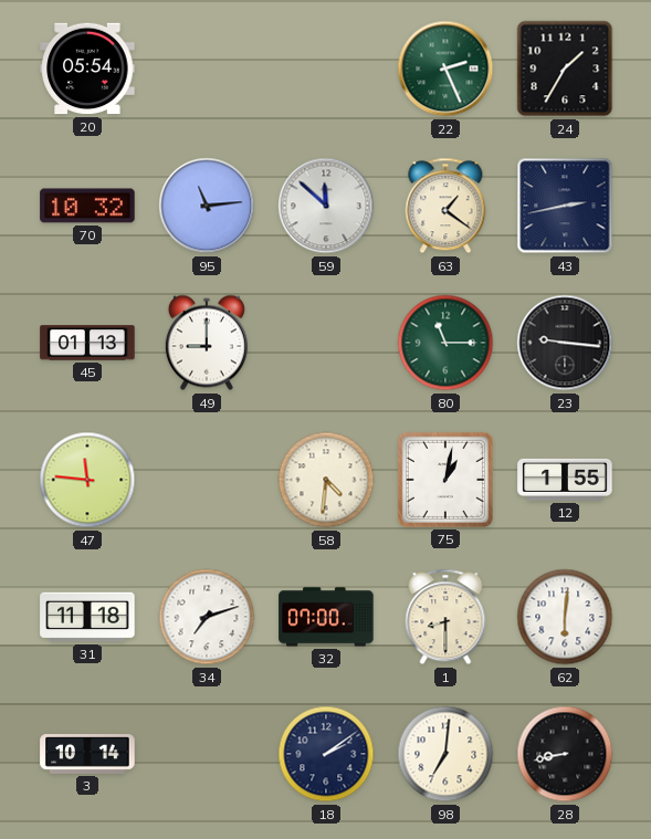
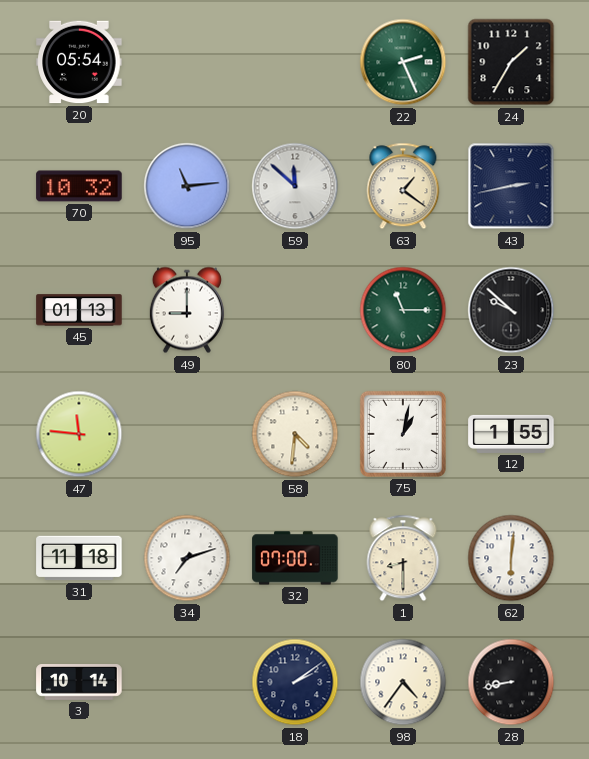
23: 9:16 -> 9:52 (511, 310)
98: 7:01 -> 4:36 (403, 682)
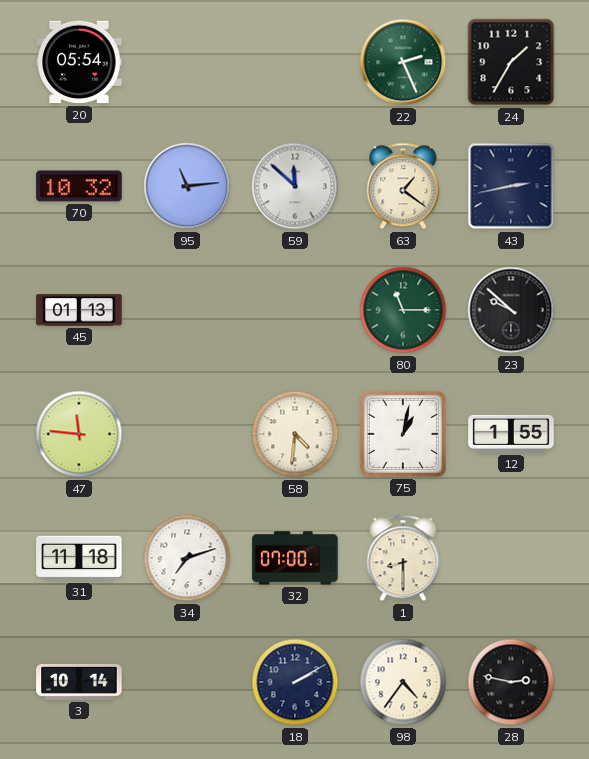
49: 9:00 -> none (187, 310)
62: 6:01 -> none (511, 558)
18: 2:09 -> 2:10 (295, 682)
28: 8:43 -> 2:47 (511, 682)
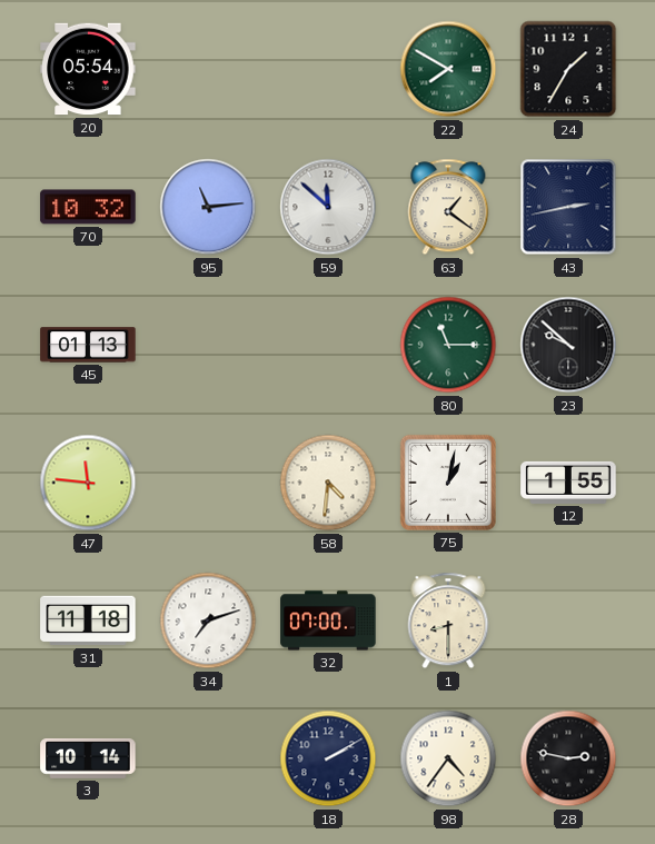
22: 2:26 -> 7:50 (448, 69)
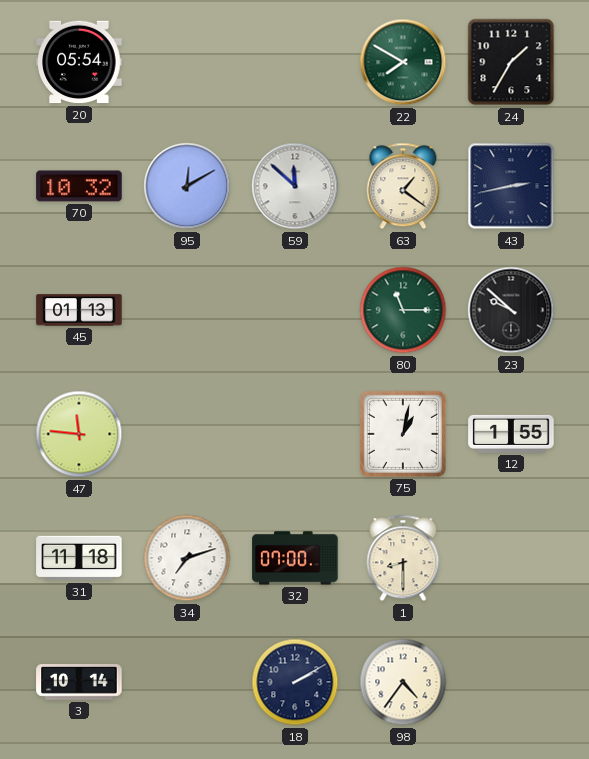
95: 11:14 -> 12:10 (187, 186)
58: 4:31 -> none (328, 483)
28: 2:47 -> none (568, 758)
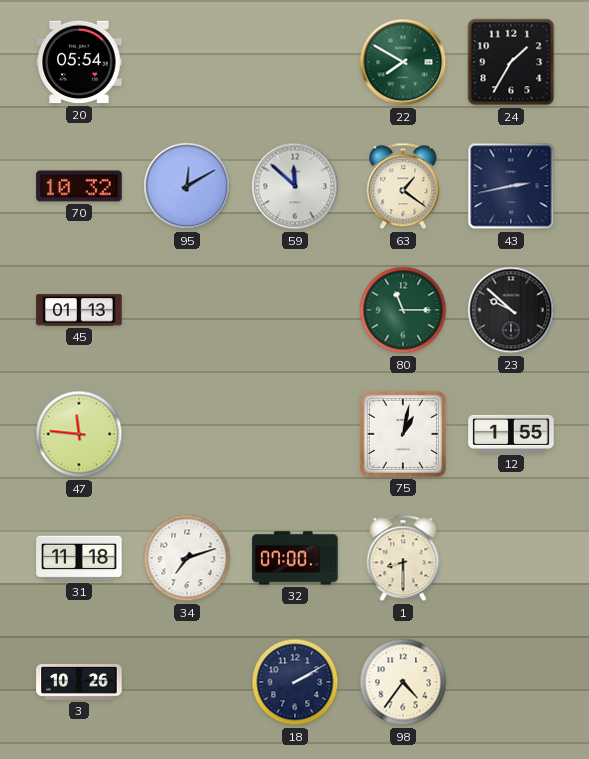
3: 10:14 -> 10:26 (79, 683)
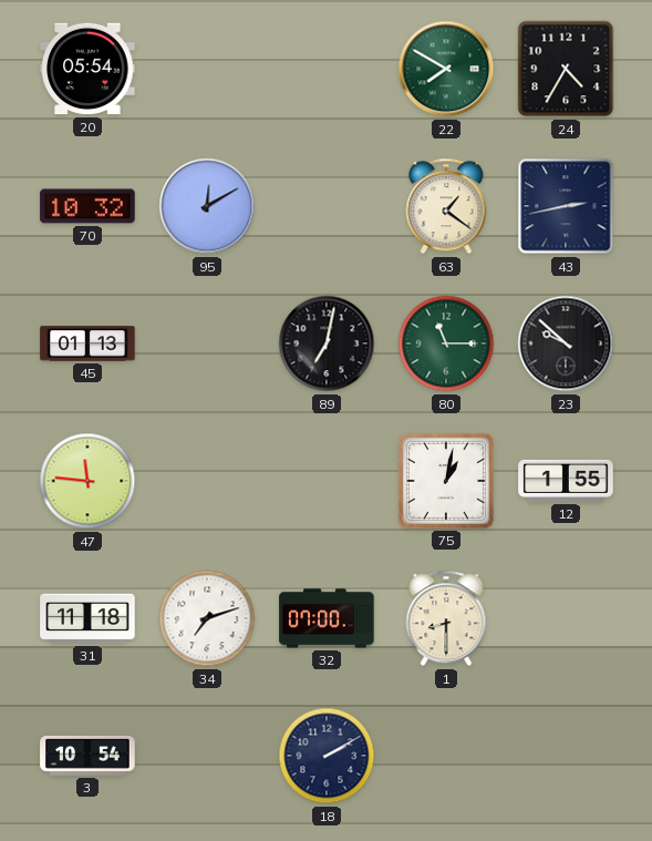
24: 1:35 -> 4:35 (566, 69)
59: 11:52 -> none (295, 186)
89: none -> 7:02 (327, 343)
3: 10:26 -> 10:54 (87, 757)
98: 4:36 -> none (403, 682)
